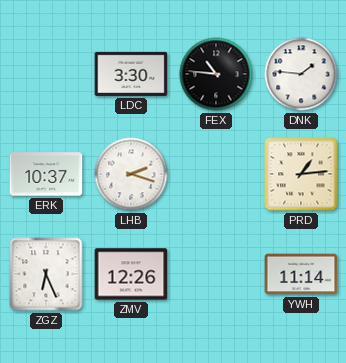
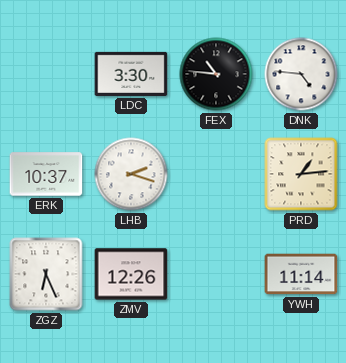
DNK: 1:46 -> 4:46 (301, 74)
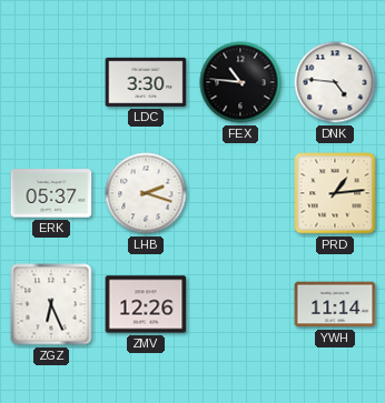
ERK: 10:37 -> 05:37 (51, 193)
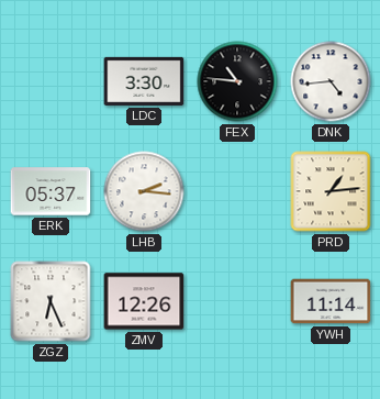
DNK: 4:46 -> 4:44 (331, 81)
LHB: 2:18 -> 2:16 (144, 191)
